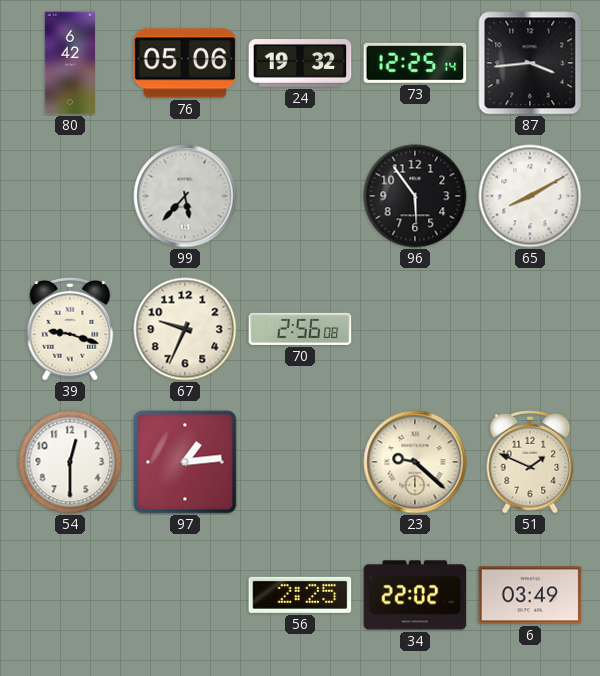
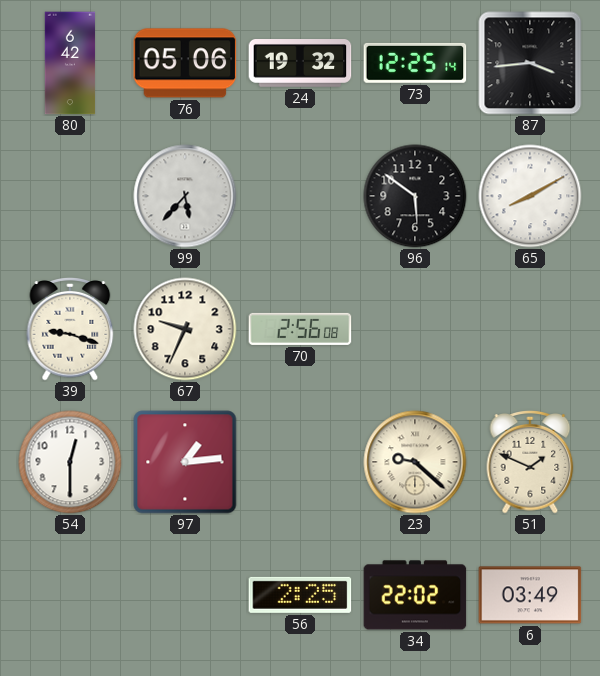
96: 5:54 -> 5:51 (415, 196)
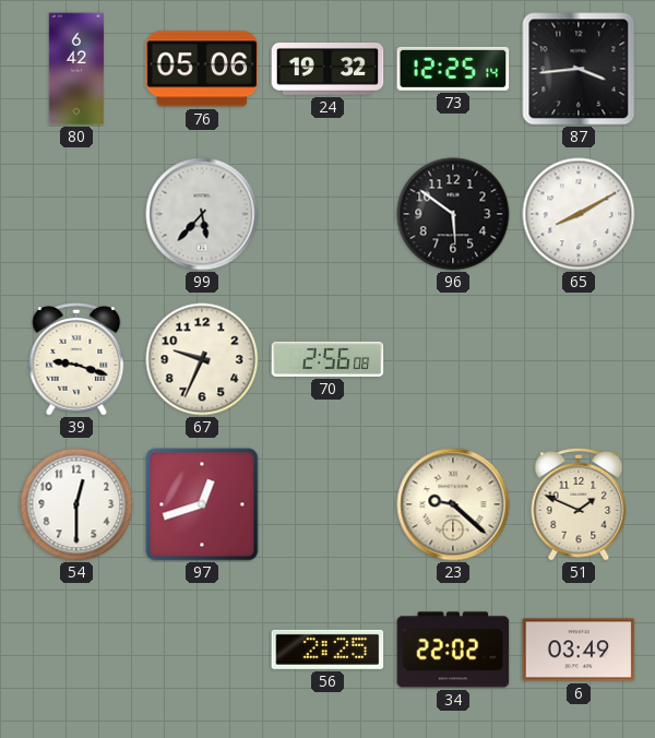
97: 1:14 -> 12:42 (202, 504)
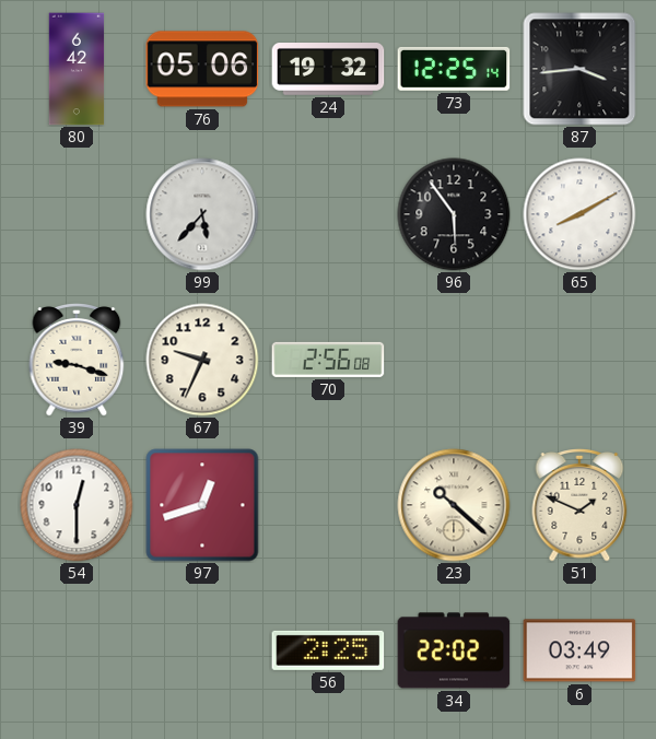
96: 5:51 -> 5:54 (454, 214)
23: 9:22 -> 10:22 (454, 505)
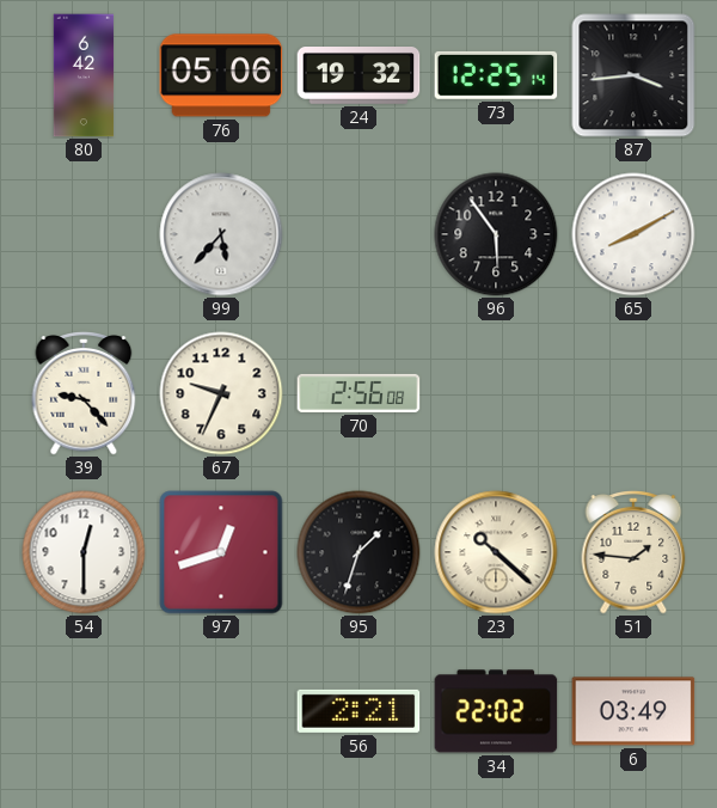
39: 9:18 -> 9:23 (84, 394)
95: none -> 1:33 (358, 552)
51: 1:49 -> 1:46 (633, 553)
56: 2:25 -> 2:21 (358, 711)
